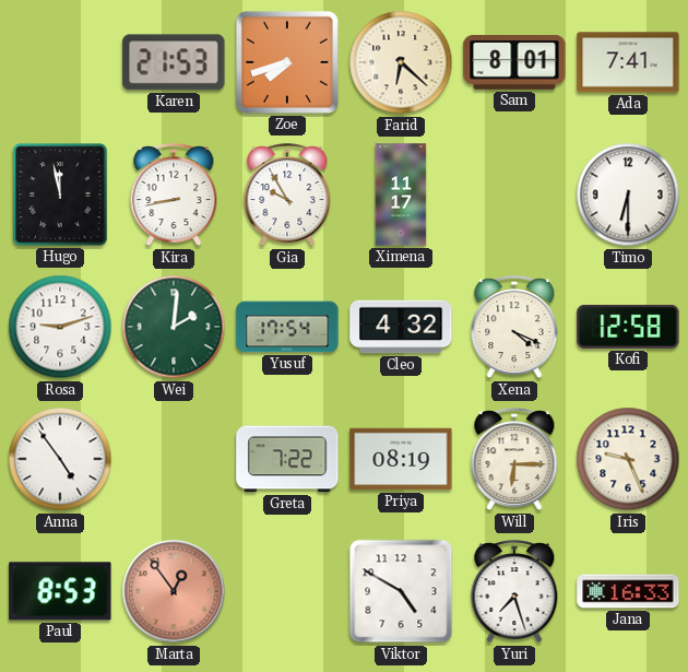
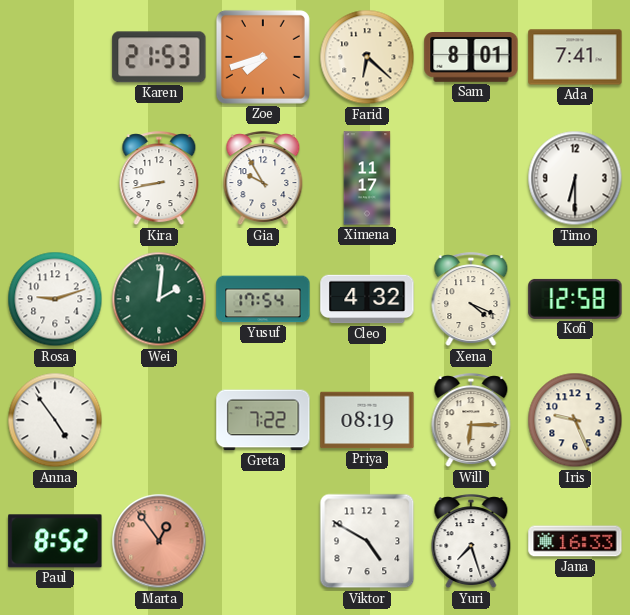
Hugo: 11:58 -> none (60, 194)
Paul: 8:53 -> 8:52 (55, 541)
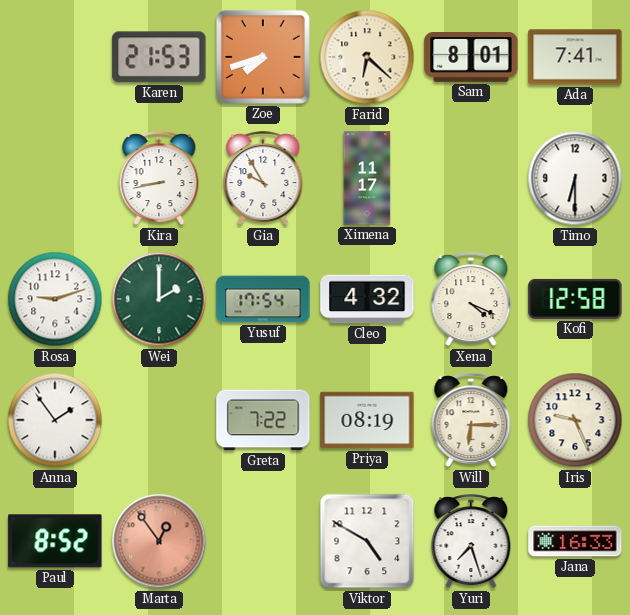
Wei: 2:01 -> 2:00 (159, 299)
Anna: 4:54 -> 1:54 (55, 420)
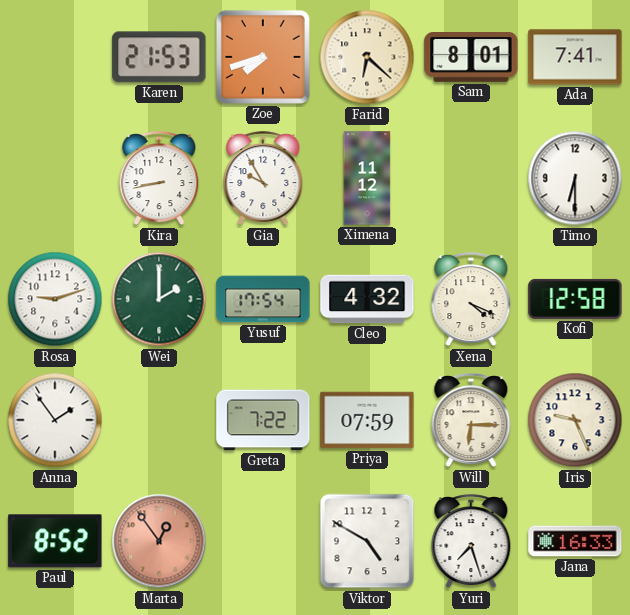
Ximena: 11:17 -> 11:12 (367, 178)
Priya: 08:19 -> 07:59 (367, 420)
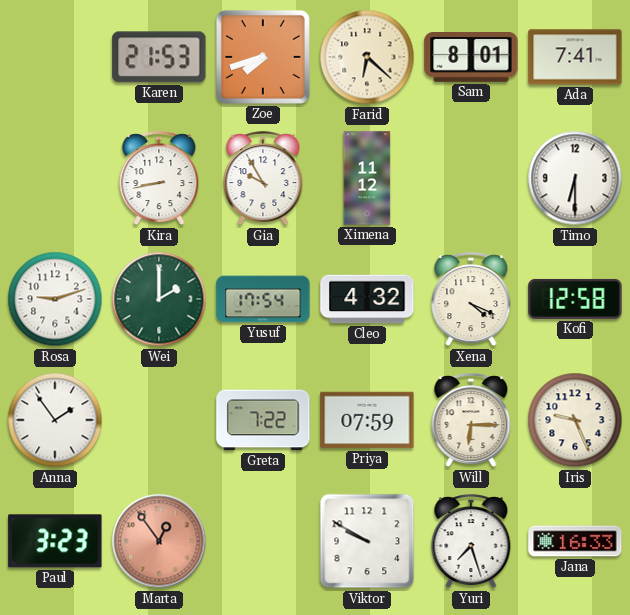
Paul: 8:52 -> 3:23 (55, 541)
Viktor: 4:50 -> 9:50 (367, 541)
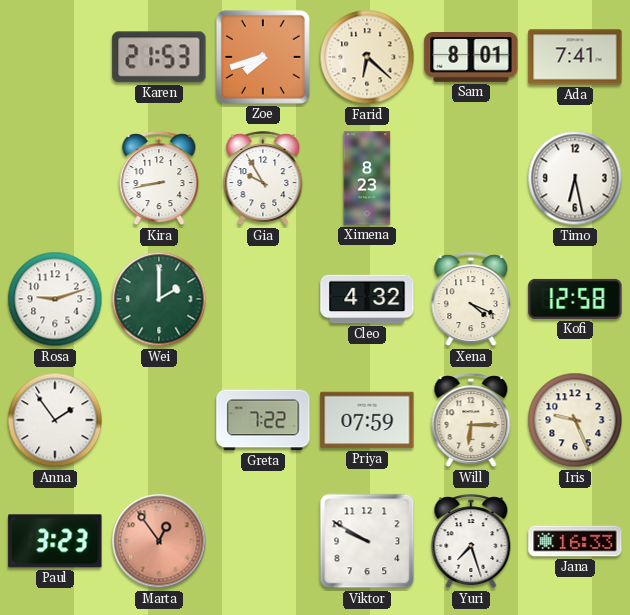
Ximena: 11:12 -> 8:23 (367, 178)
Timo: 6:30 -> 6:28 (575, 178)
Yusuf: 17:54 -> none (263, 299)
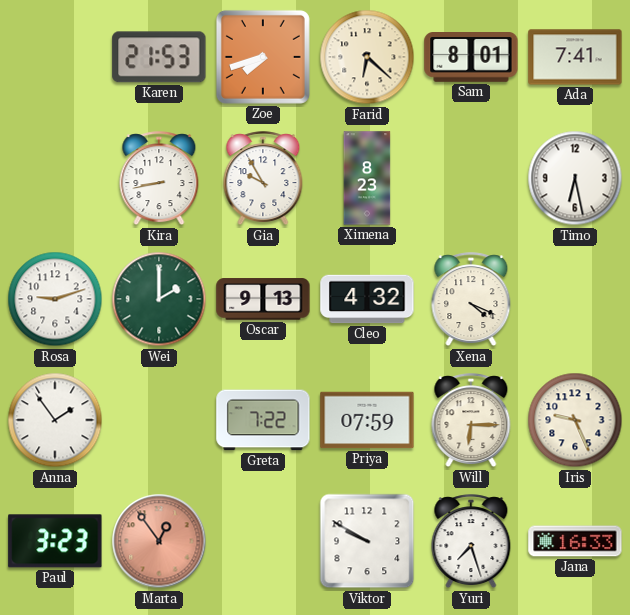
Oscar: none -> 9:13 (263, 299)
Kofi: 12:58 -> none (575, 299)
